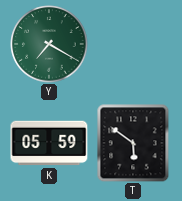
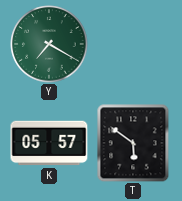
K: 05:59 -> 05:57 (49, 143)
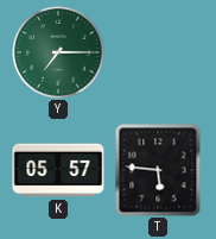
Y: 7:20 -> 7:15 (58, 52)
T: 5:51 -> 5:46 (158, 170)
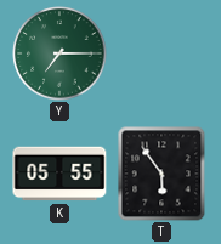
K: 05:57 -> 05:55 (59, 174)
T: 5:46 -> 5:54 (161, 174)
